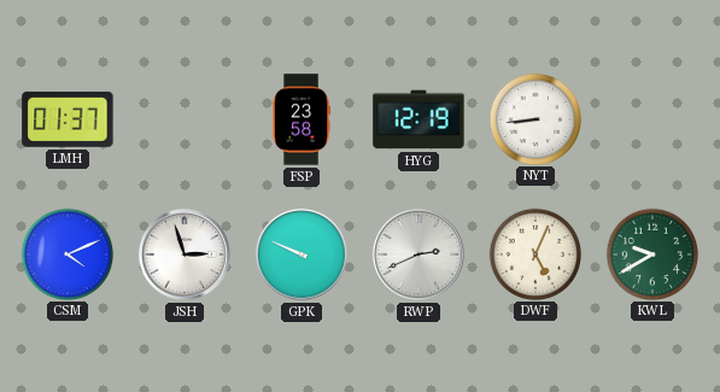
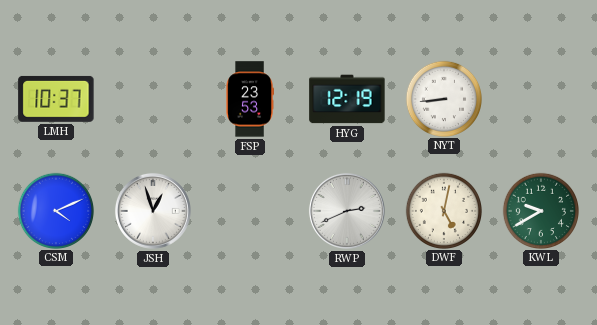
LMH: 01:37 -> 10:37 (56, 99)
FSP: 23:58 -> 23:53 (249, 99)
JSH: 2:57 -> 12:57 (153, 211)
GPK: 9:49 -> none (302, 254)
DWF: 5:04 -> 5:02 (443, 210)
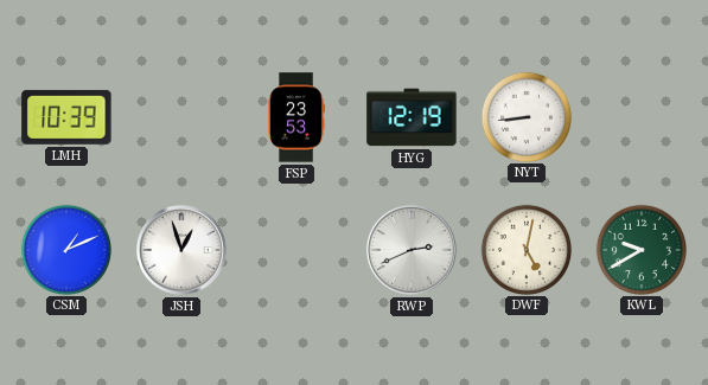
LMH: 10:37 -> 10:39 (66, 117)
CSM: 4:11 -> 1:11 (65, 249)
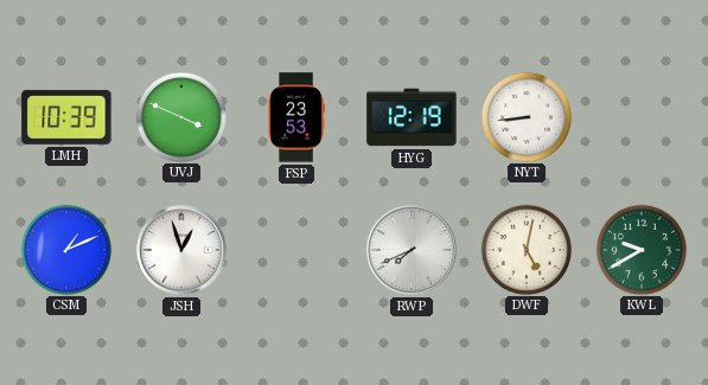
UVJ: none -> 3:49 (180, 116)
RWP: 2:41 -> 7:41 (412, 250)
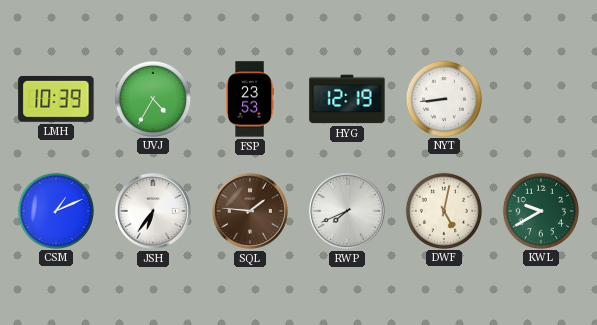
UVJ: 3:49 -> 4:35 (152, 98)
JSH: 12:57 -> 6:36 (153, 211)
SQL: none -> 1:46 (250, 211)
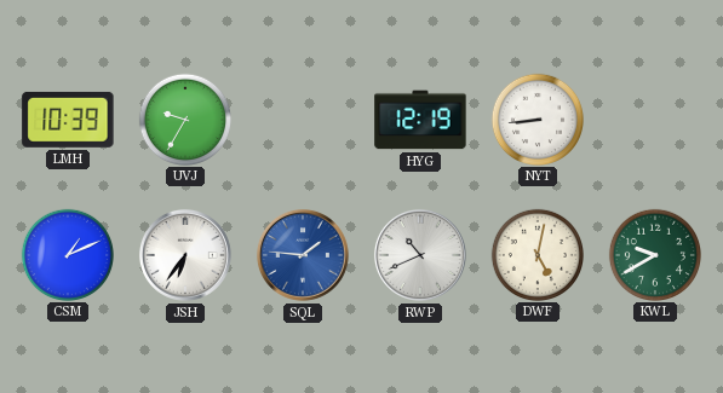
UVJ: 4:35 -> 9:35 (184, 119)
FSP: 23:53 -> none (249, 99)
SQL dial: brown -> blue (303, 255)
RWP: 7:41 -> 10:41 (420, 255)
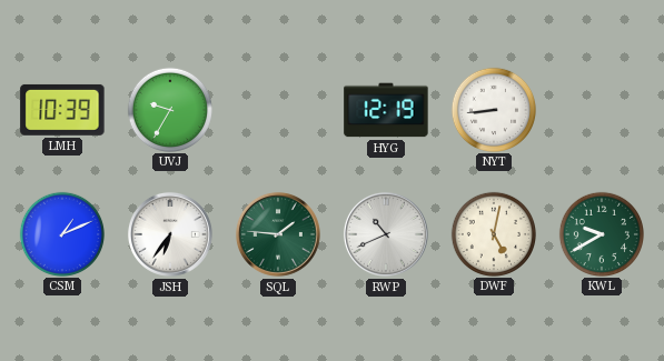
SQL dial: blue -> green (278, 234)
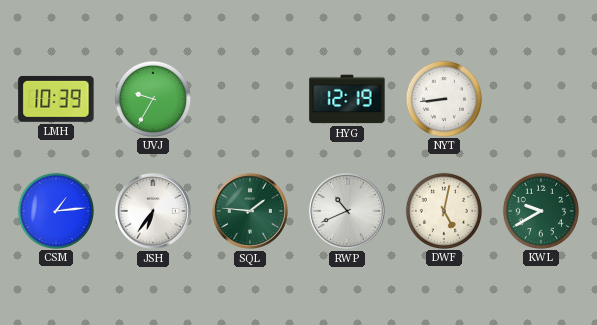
CSM: 1:11 -> 1:14 (55, 210)
